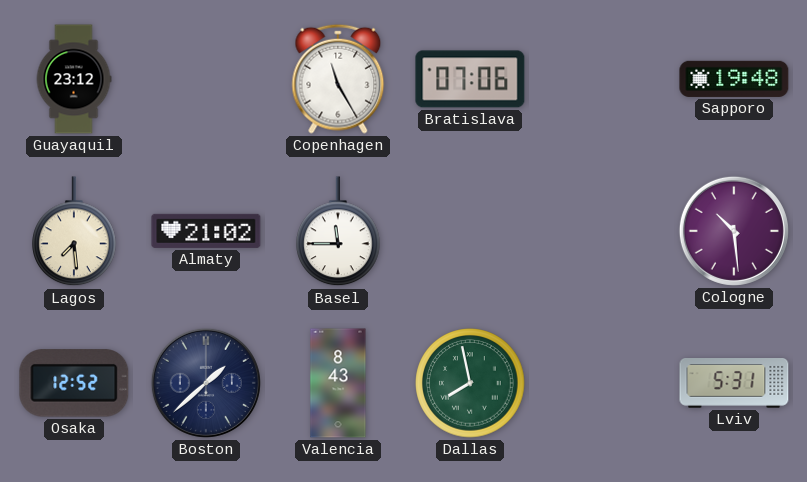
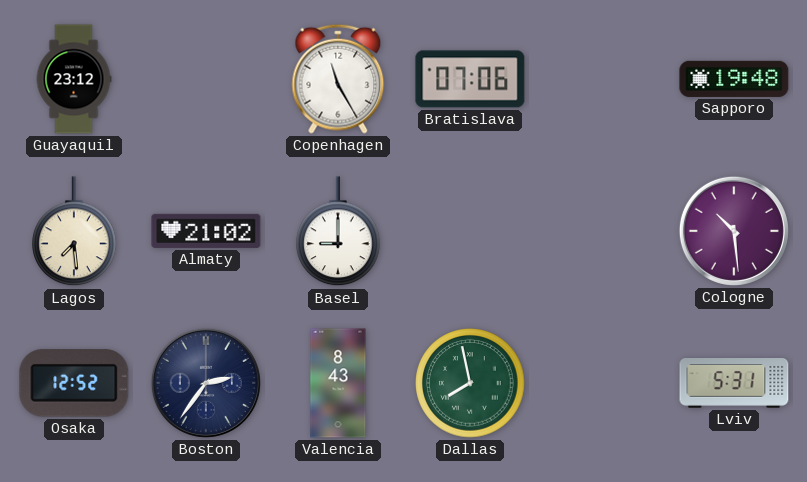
Basel: 11:45 -> 9:00 (338, 232)
Boston: 1:38 -> 2:36 (206, 383)
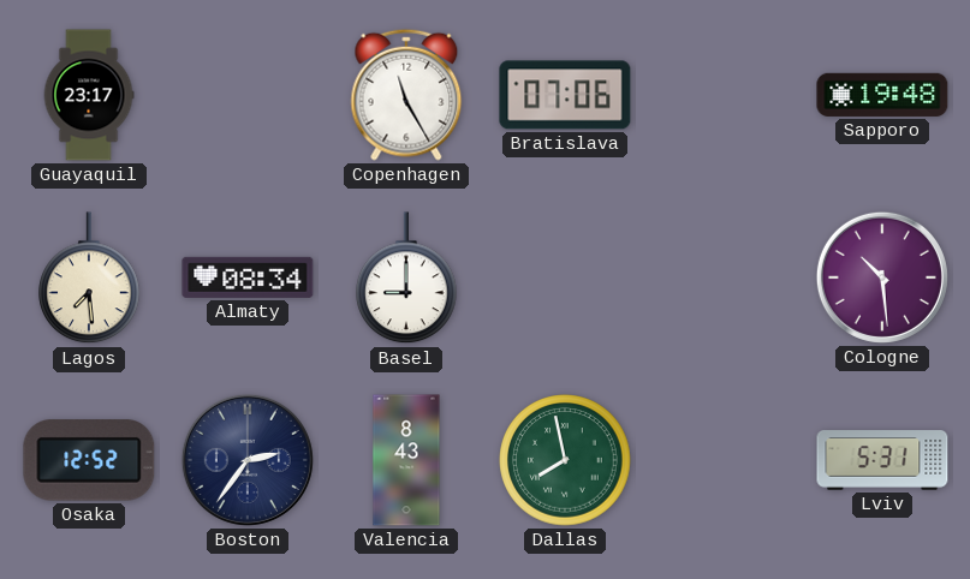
Guayaquil: 23:12 -> 23:17 (89, 95)
Almaty: 21:02 -> 08:34 (248, 277)
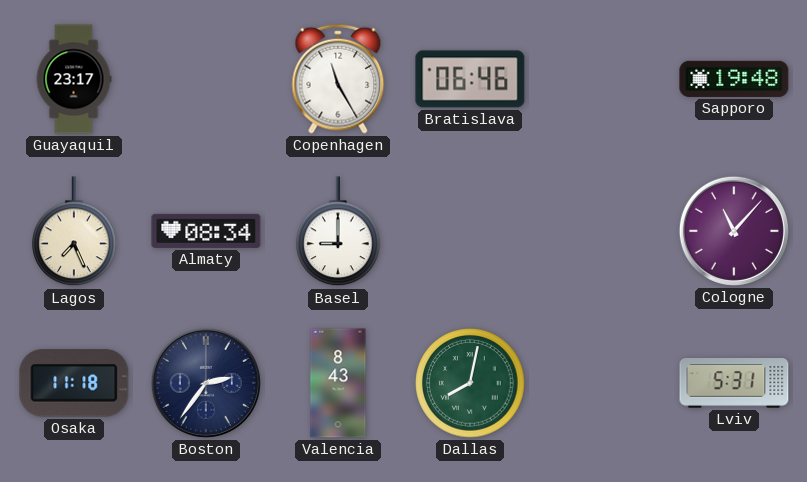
Bratislava: 07:06 -> 06:46 (470, 79)
Lagos: 7:29 -> 7:26 (74, 232)
Cologne: 10:29 -> 11:07 (734, 231)
Osaka: 12:52 -> 11:18 (74, 383)
Dallas: 7:58 -> 8:02 (470, 383)
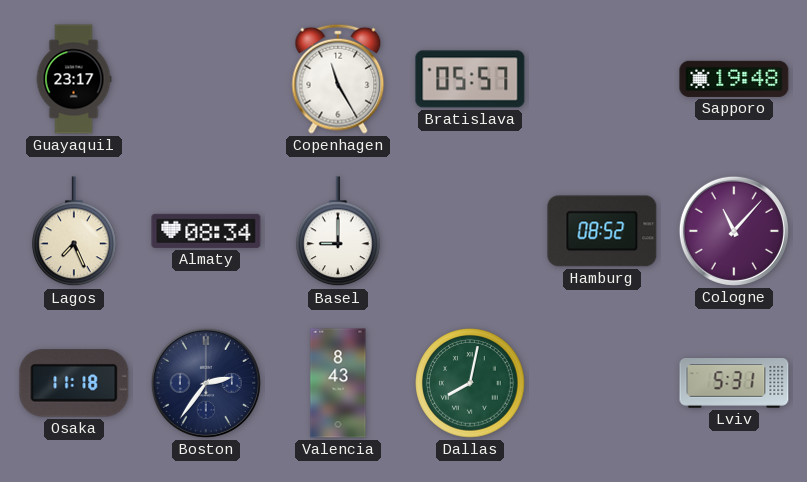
Bratislava: 06:46 -> 05:57 (470, 79)
Hamburg: none -> 08:52 (602, 231)
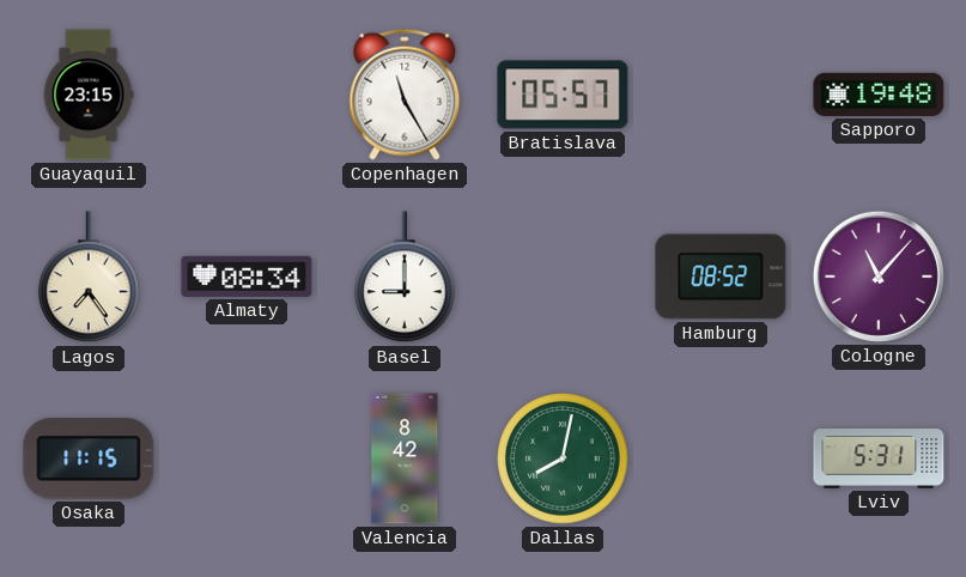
Guayaquil: 23:17 -> 23:15 (89, 95)
Lagos: 7:26 -> 7:24 (89, 278)
Osaka: 11:18 -> 11:15 (89, 458)
Boston: 2:36 -> none (206, 383)
Valencia: 8:43 -> 8:42 (405, 458)
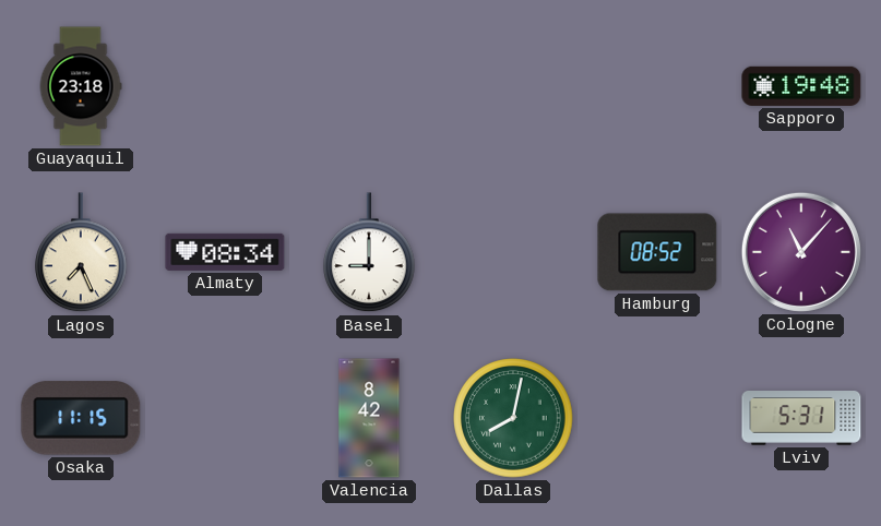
Guayaquil: 23:15 -> 23:18 (81, 86)
Copenhagen: 11:25 -> none (405, 95)
Bratislava: 05:57 -> none (563, 95)
Lagos: 7:24 -> 7:26 (81, 253)
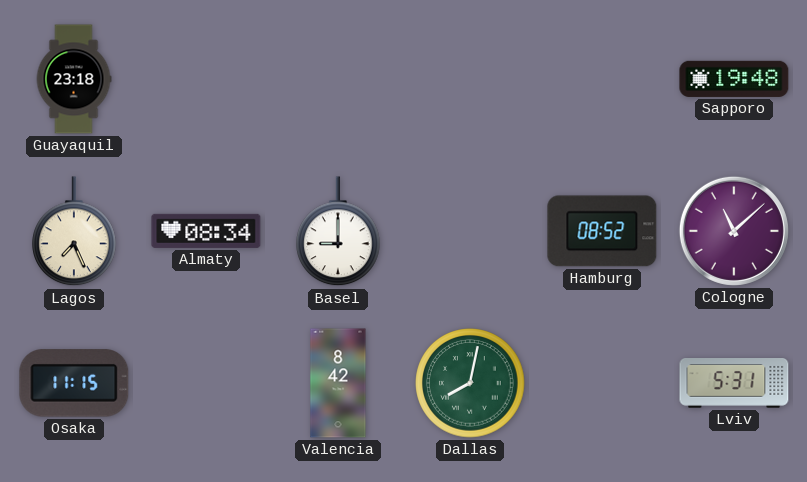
Cologne: 11:07 -> 11:08 (734, 231)
